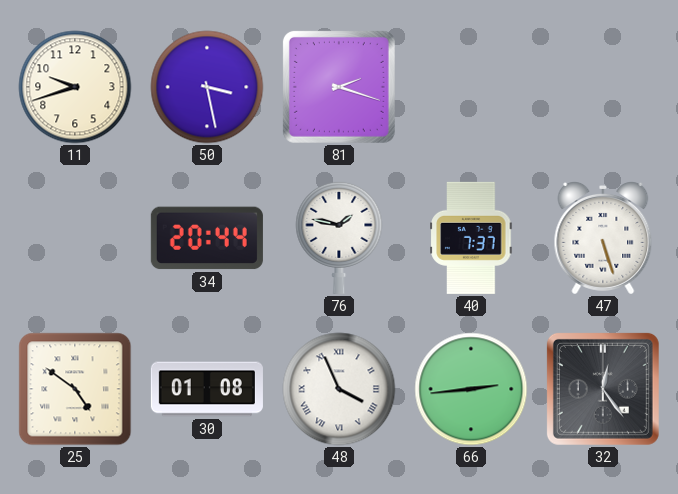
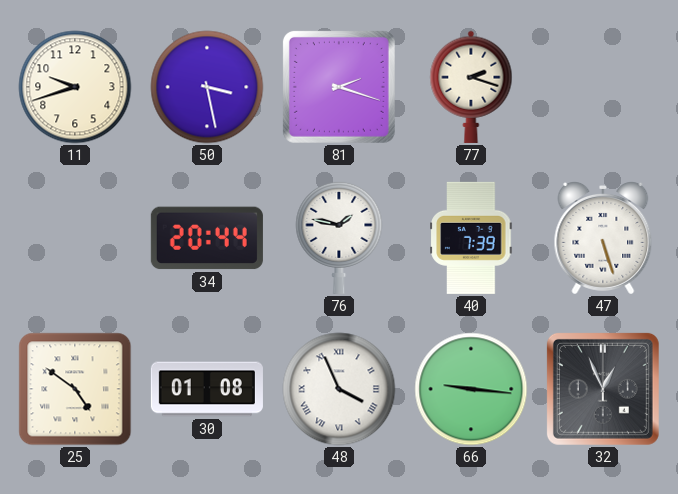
77: none -> 2:18 (471, 87)
40: 7:37 -> 7:39 (471, 238)
66: 2:44 -> 9:16 (471, 389)
32: 12:24 -> 12:56 (603, 389)
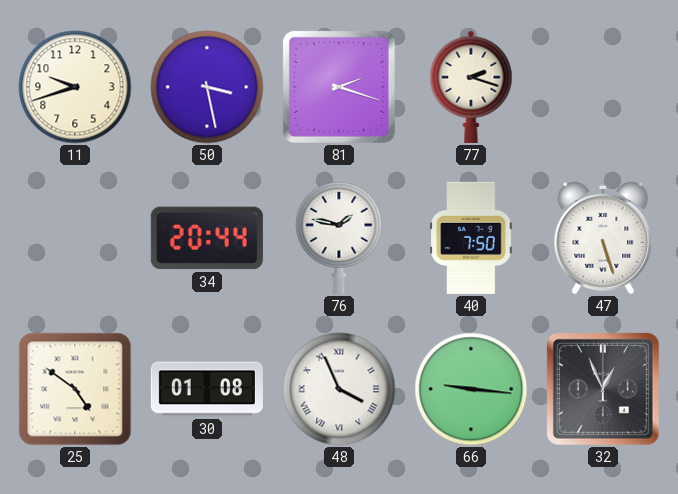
40: 7:39 -> 7:50 (471, 238)
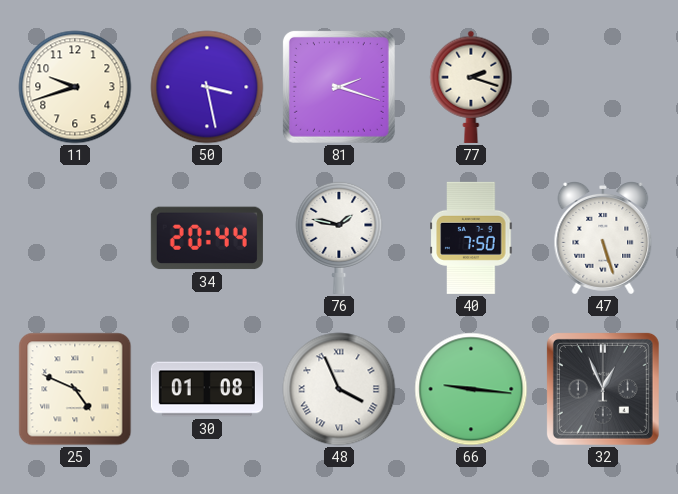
25: 4:51 -> 4:49 (75, 389)
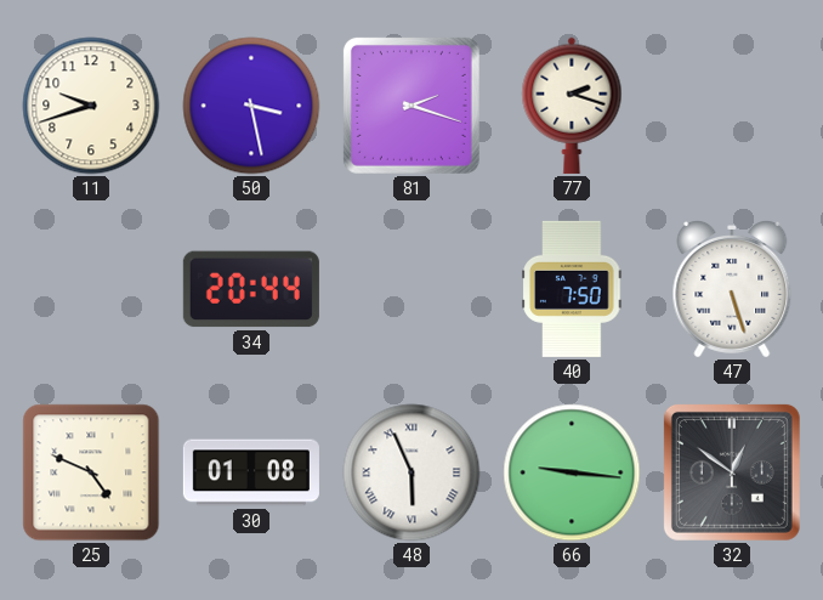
76: 1:47 -> none (339, 237)
48: 3:56 -> 5:56 (411, 472)
32: 12:56 -> 12:51 (732, 472)
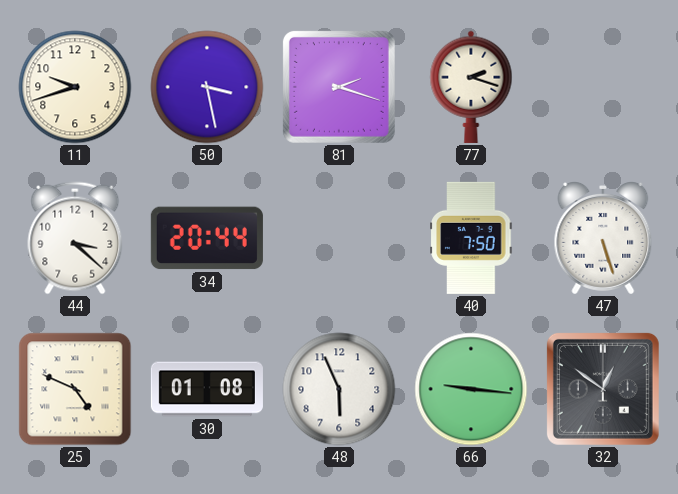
44: none -> 3:22 (75, 238)
48 numerals: Roman -> Arabic (339, 389)
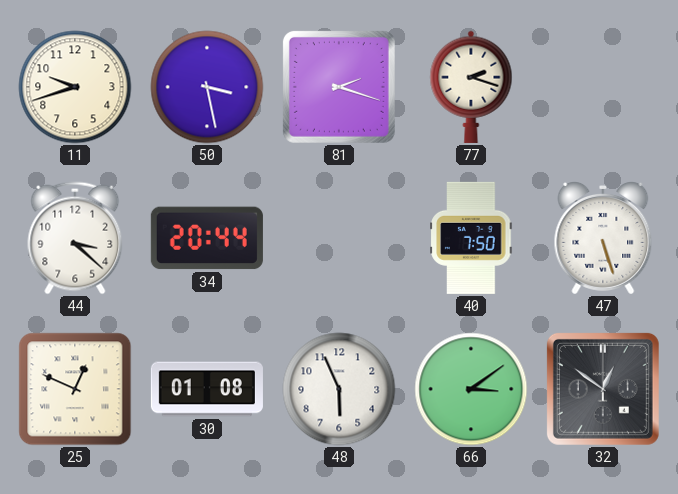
25: 4:49 -> 12:49 (75, 389)
66: 9:16 -> 3:09 (471, 389)
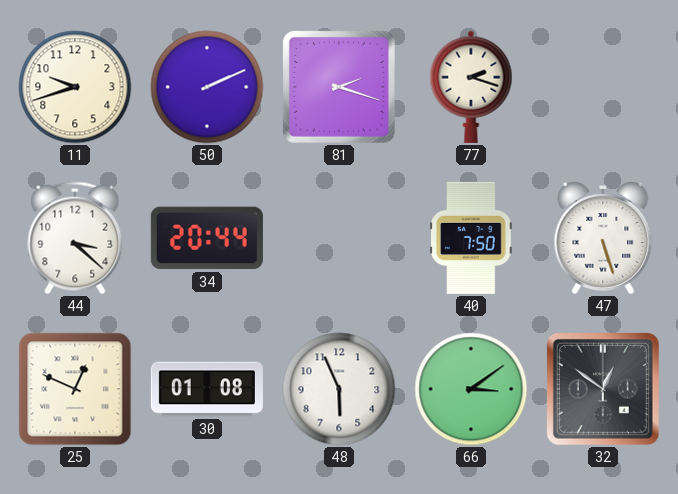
50: 3:28 -> 2:11 (207, 87)
